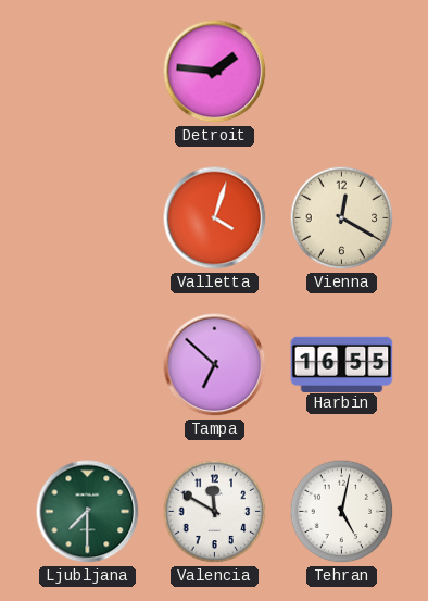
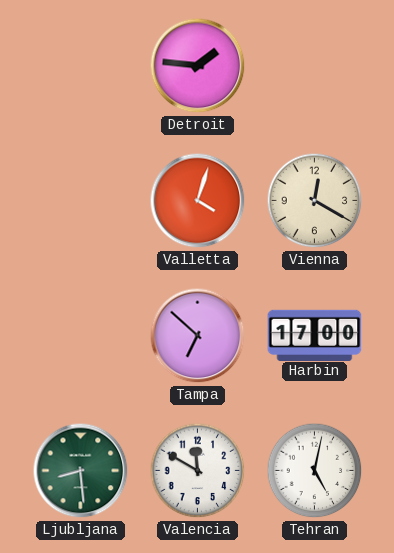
Harbin: 16:55 -> 17:00 (315, 335)
Ljubljana: 7:30 -> 8:29 (81, 471)
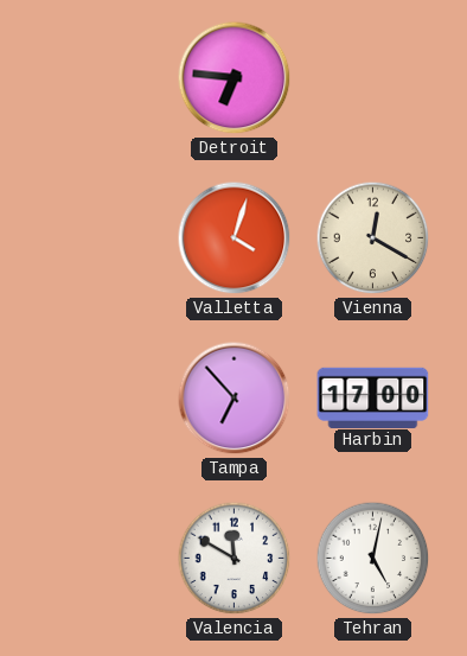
Detroit: 1:46 -> 6:46 (235, 78)
Tampa: 6:52 -> 6:53 (235, 399)
Ljubljana: 8:29 -> none (81, 471)
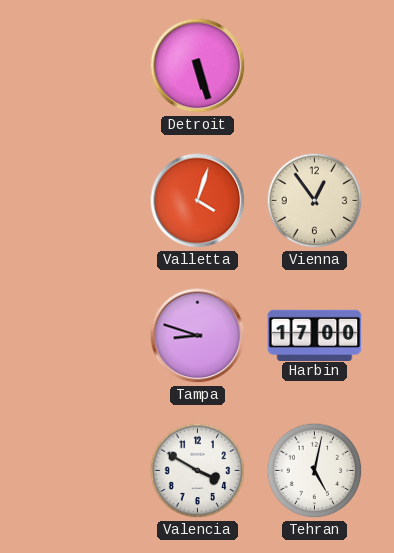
Detroit: 6:46 -> 5:27 (198, 66)
Vienna: 12:20 -> 12:54 (315, 201)
Tampa: 6:53 -> 8:48 (198, 336)
Valencia: 11:50 -> 3:50 (198, 471)
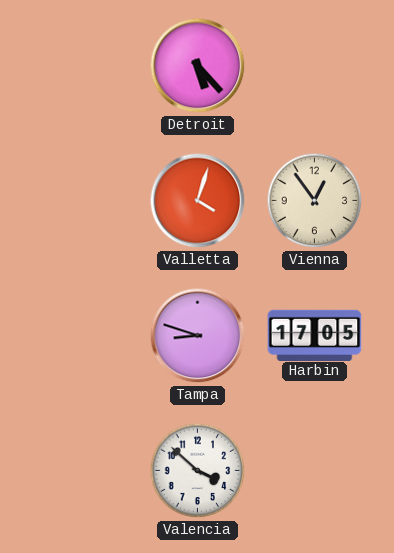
Detroit: 5:27 -> 5:23 (198, 66)
Harbin: 17:00 -> 17:05 (315, 335)
Valencia: 3:50 -> 3:52 (198, 471)
Tehran: 5:02 -> none (315, 471)
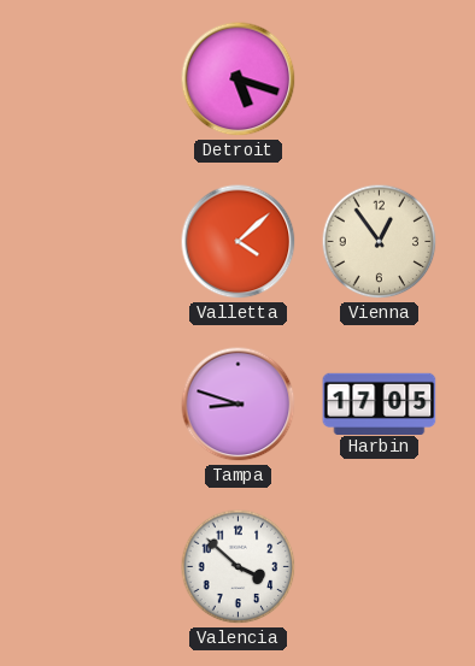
Detroit: 5:23 -> 5:18 (239, 79)
Valletta: 4:03 -> 4:08 (239, 242)
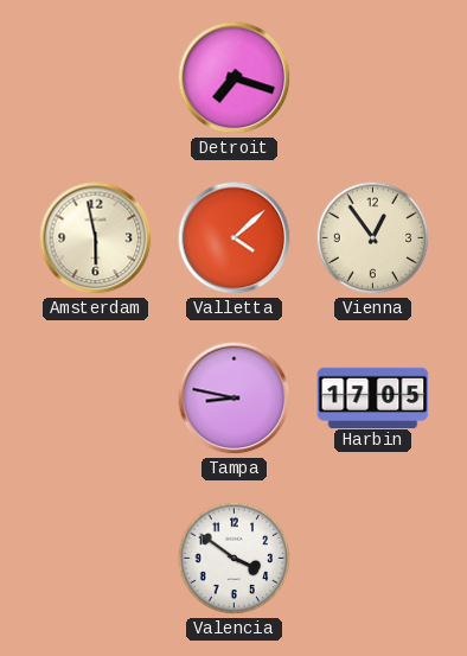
Detroit: 5:18 -> 7:18 (235, 78)
Amsterdam: none -> 5:58 (96, 238)
Tampa: 8:48 -> 8:47 (235, 399)
Valencia: 3:52 -> 3:51 (235, 559)
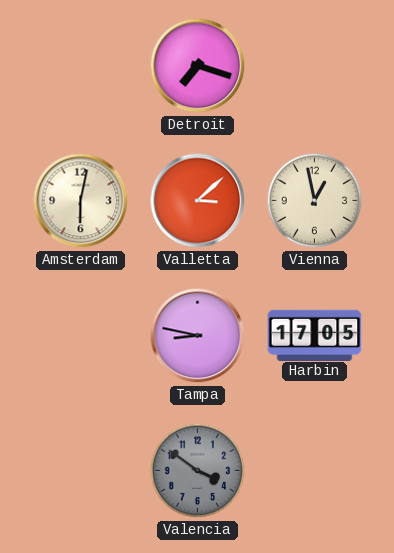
Amsterdam: 5:58 -> 6:02 (81, 201)
Valletta: 4:08 -> 3:08 (198, 201)
Vienna: 12:54 -> 12:58 (315, 201)
Valencia dial: white -> grey (198, 471)
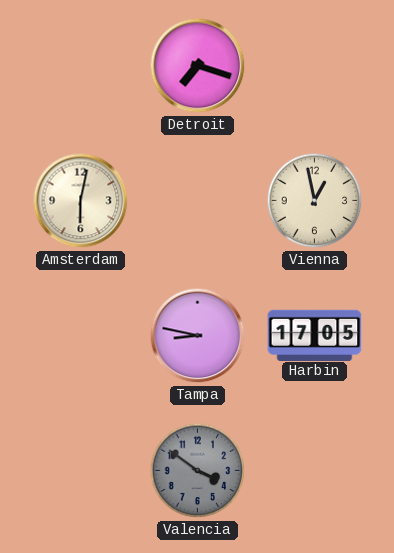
Valletta: 3:08 -> none (198, 201)
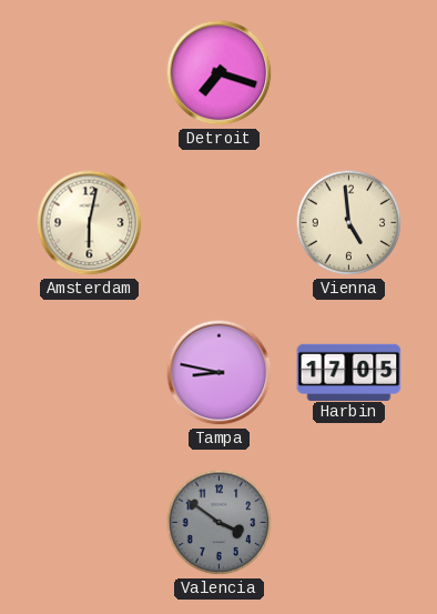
Vienna: 12:58 -> 4:59 (349, 223)
